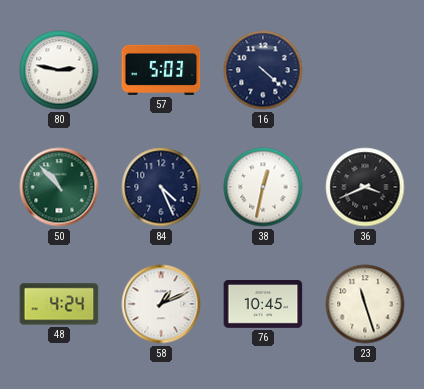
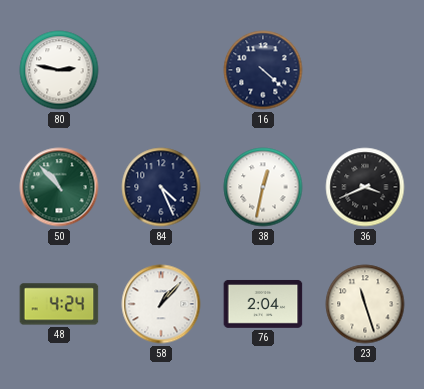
57: 5:03 -> none (161, 70)
58: 1:11 -> 1:07 (161, 304)
76: 10:45 -> 2:04 (263, 304)
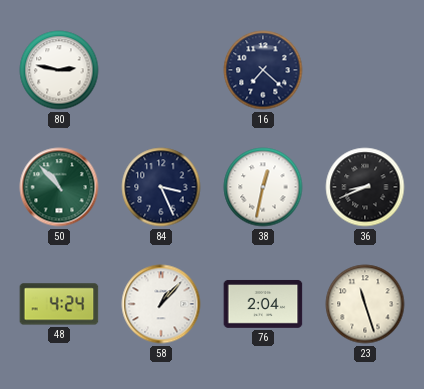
16: 4:22 -> 7:22 (263, 70)
84: 4:26 -> 3:26 (161, 187)
36: 3:41 -> 8:41 (365, 187)
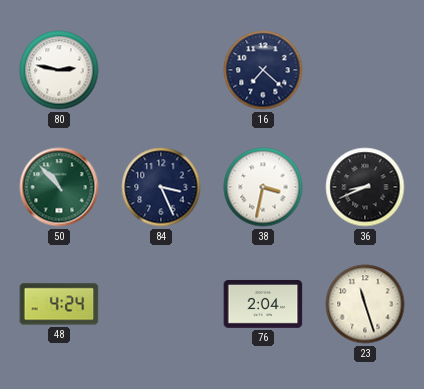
38: 12:32 -> 3:32 (263, 187)
58: 1:07 -> none (161, 304)
